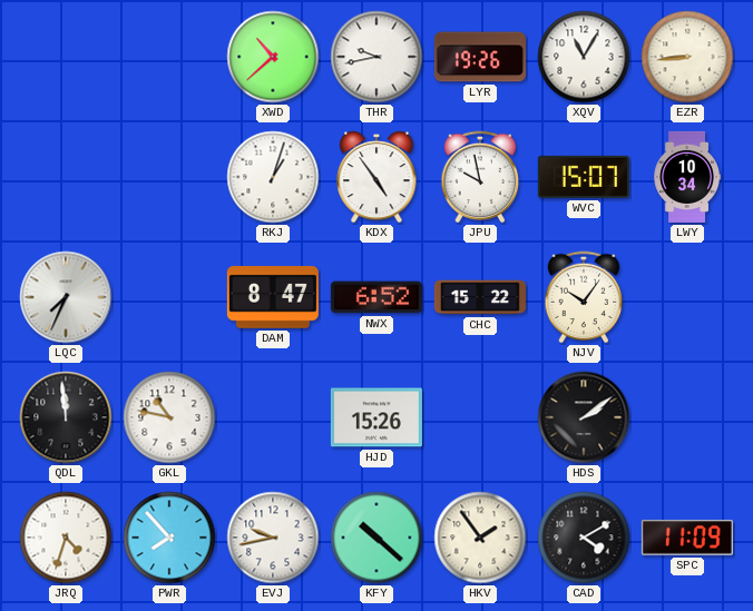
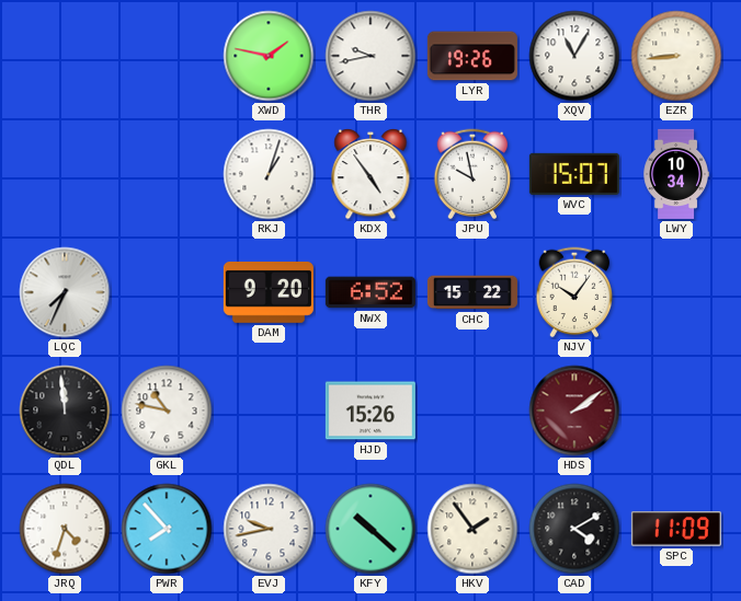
XWD: 10:38 -> 1:47 (269, 56)
DAM: 8:47 -> 9:20 (269, 292)
HDS dial: black -> burgundy (574, 411)
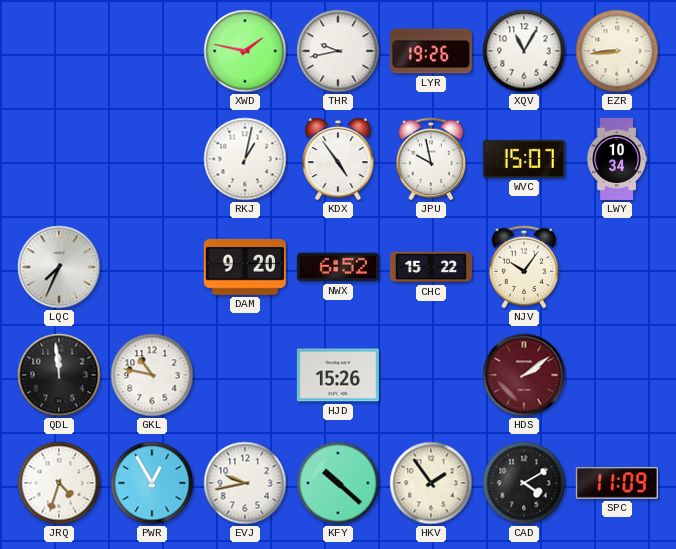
RKJ: 1:03 -> 1:02 (245, 159)
PWR: 7:53 -> 12:55 (152, 483)
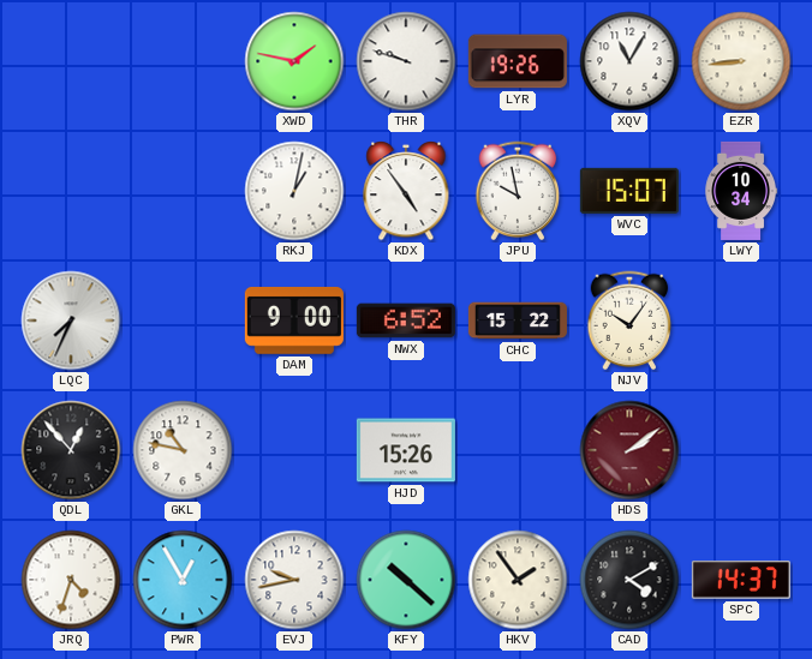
THR: 9:43 -> 9:48 (406, 61)
DAM: 9:20 -> 9:00 (294, 320)
QDL: 11:59 -> 12:53 (71, 450)
SPC: 11:09 -> 14:37 (741, 580)
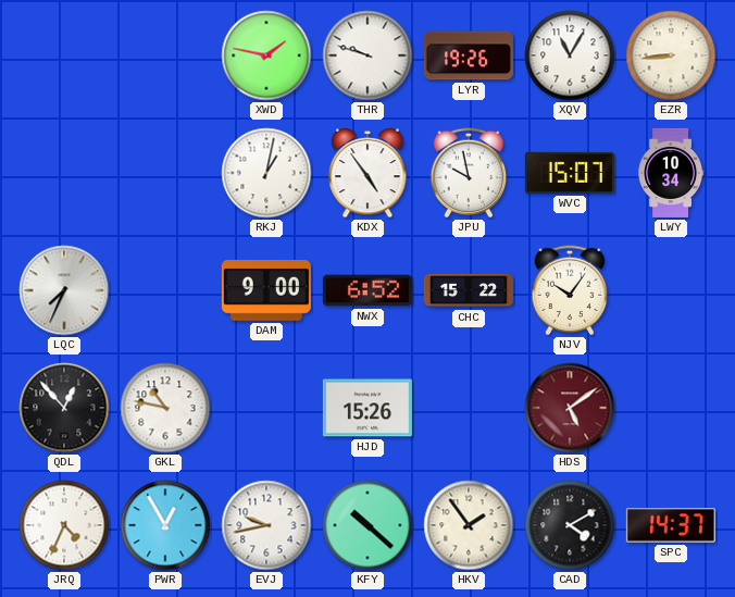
HDS: 2:09 -> 5:09 (570, 408)
JRQ: 4:33 -> 4:34 (64, 525)
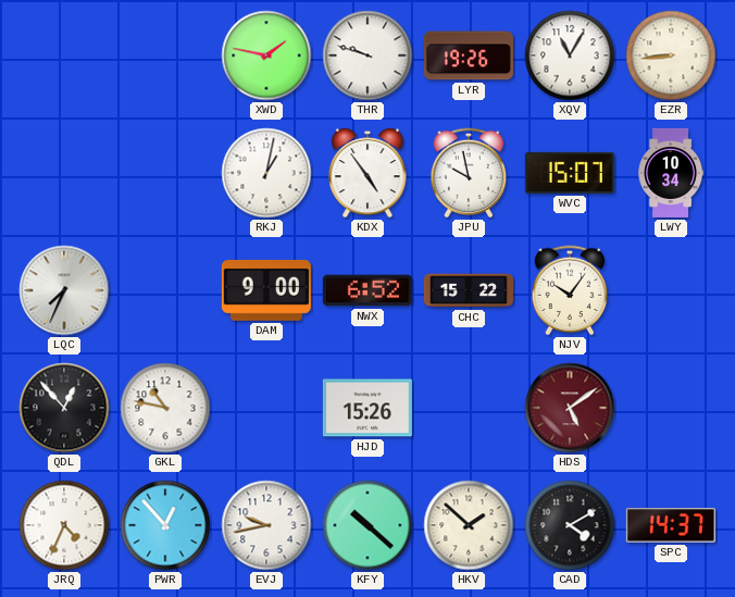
PWR: 12:55 -> 12:53 (165, 525)
HKV: 1:54 -> 1:52 (469, 525)
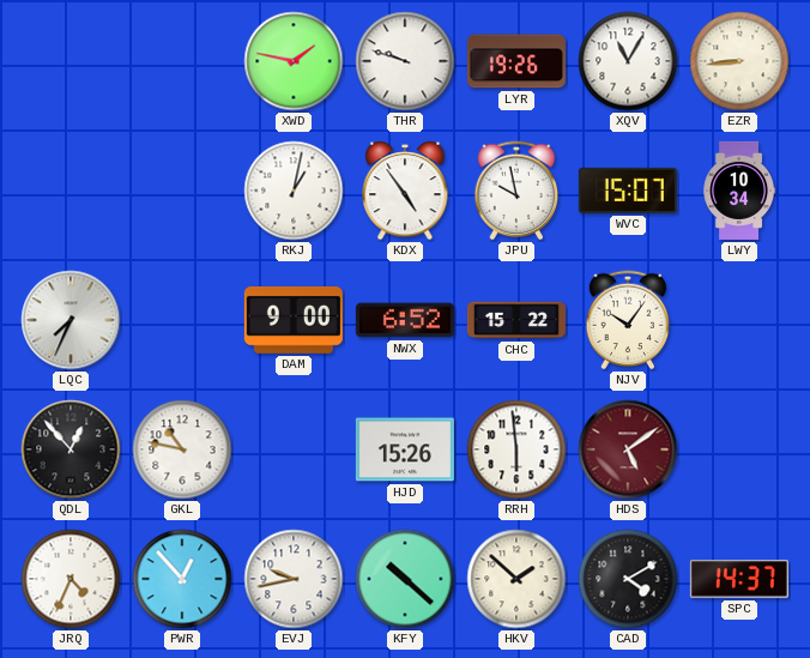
RRH: none -> 5:59 (516, 449)
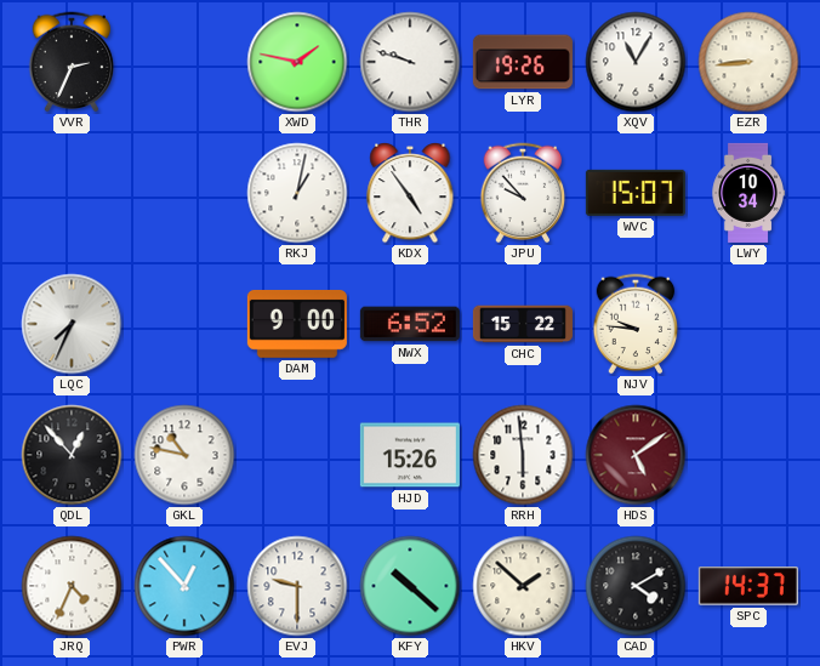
VVR: none -> 2:34 (72, 62)
JPU: 9:58 -> 9:53 (523, 193)
NJV: 10:06 -> 9:46 (636, 324)
EVJ: 9:43 -> 9:30 (297, 586)
